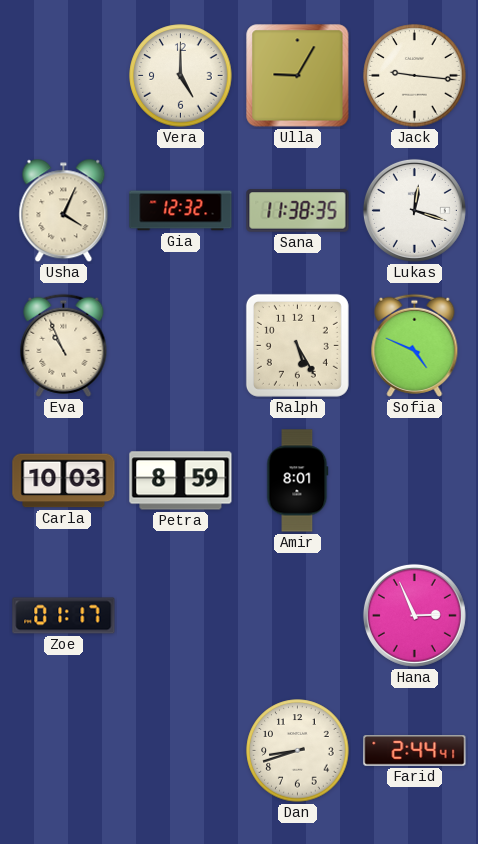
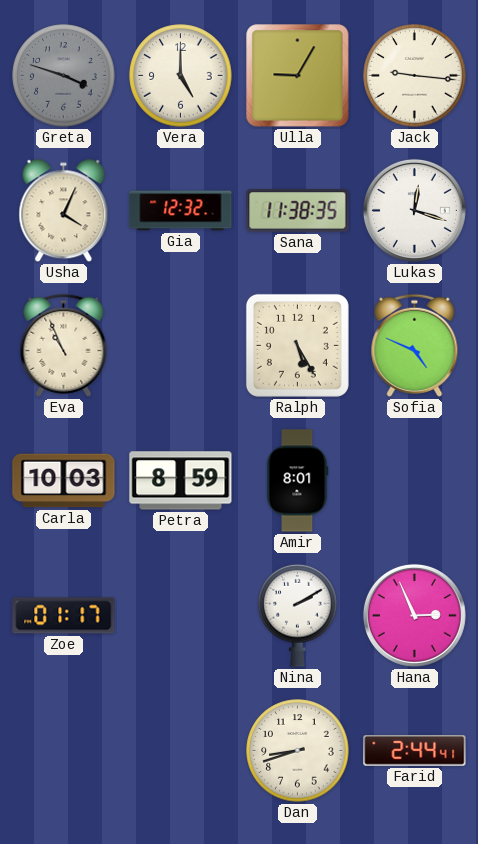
Greta: none -> 3:48 (64, 76)
Nina: none -> 2:10 (298, 615)
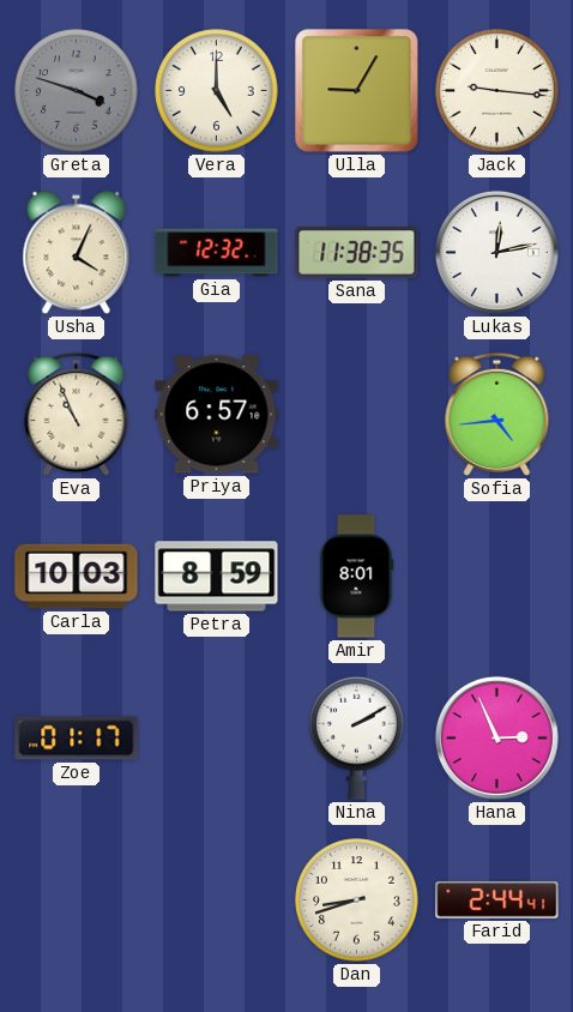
Lukas: 12:18 -> 12:13 (496, 252)
Priya: none -> 6:57 (217, 415)
Ralph: 5:25 -> none (297, 345)
Sofia: 4:49 -> 4:44 (497, 414)
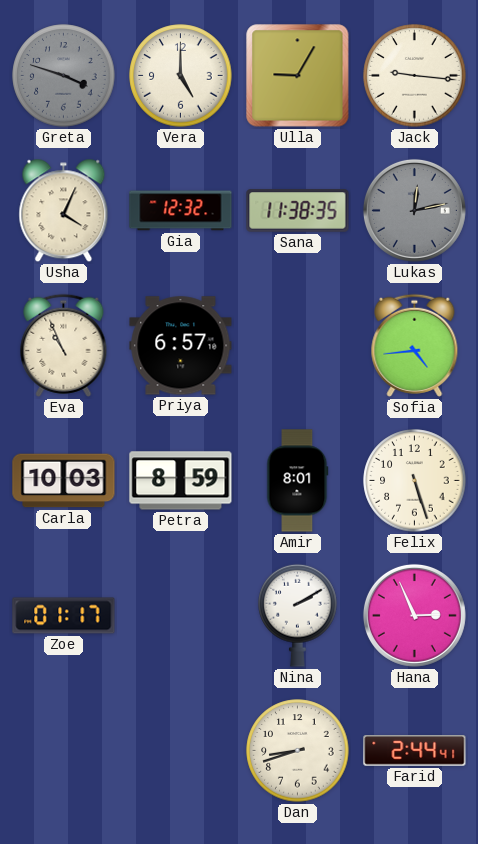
Lukas dial: white -> grey (414, 210)
Felix: none -> 5:27 (415, 481)
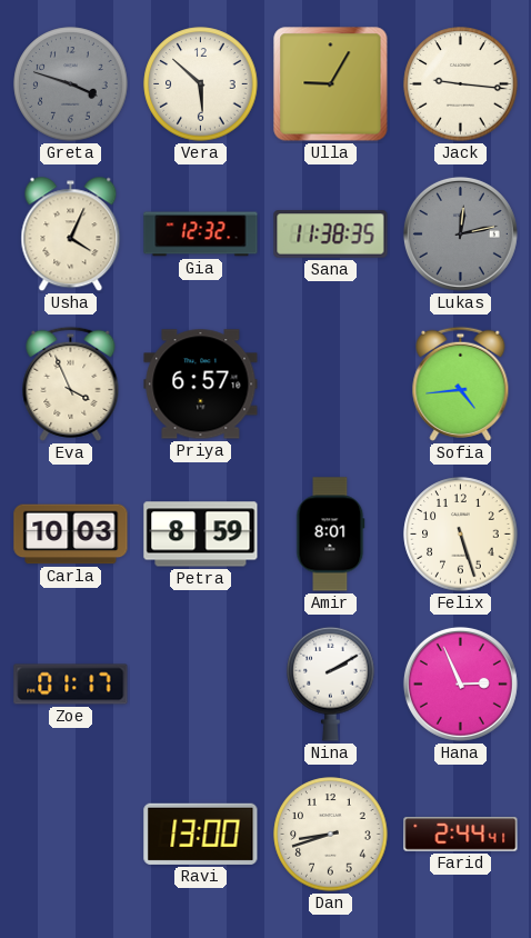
Vera: 5:00 -> 5:52 (201, 84)
Eva: 10:56 -> 3:56 (71, 383)
Ravi: none -> 13:00 (201, 834)
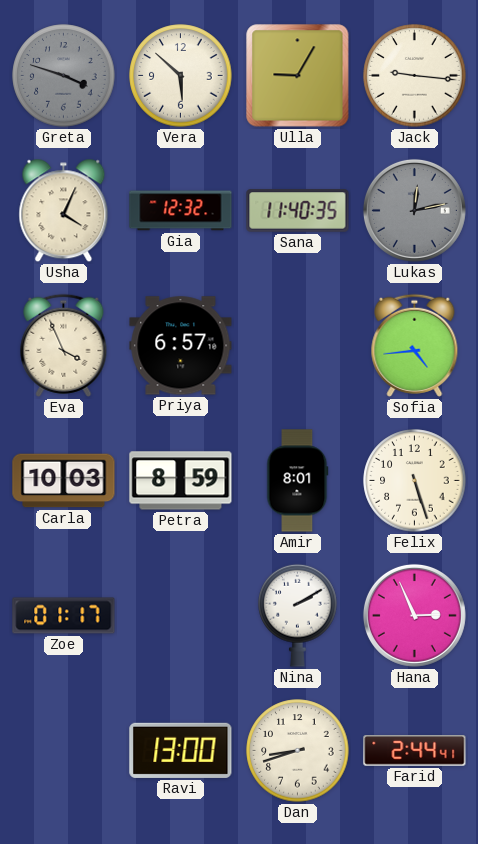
Sana: 11:38 -> 11:40 (298, 211)
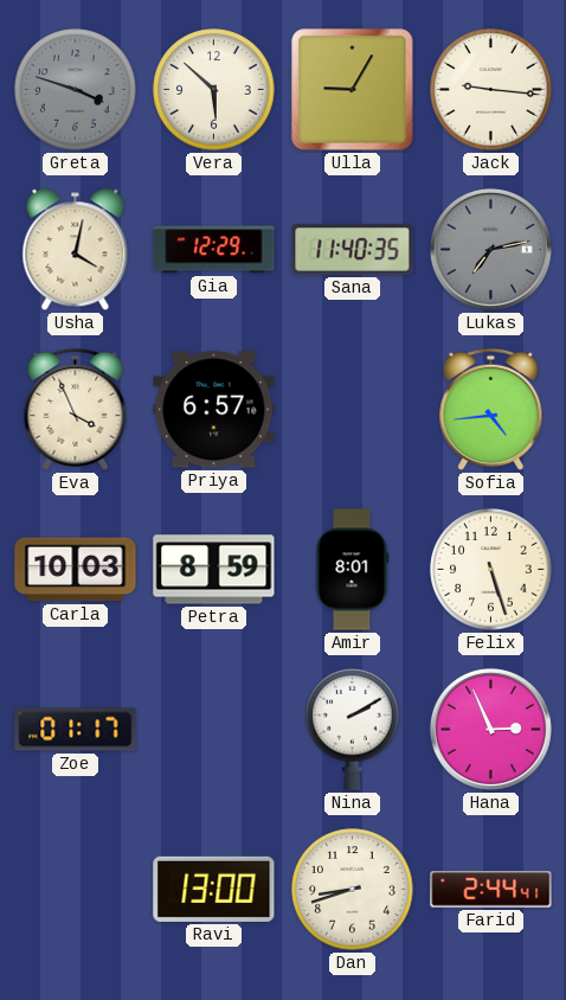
Usha: 4:04 -> 4:02 (76, 250)
Gia: 12:32 -> 12:29 (214, 250)
Lukas: 12:13 -> 7:13 (490, 249)
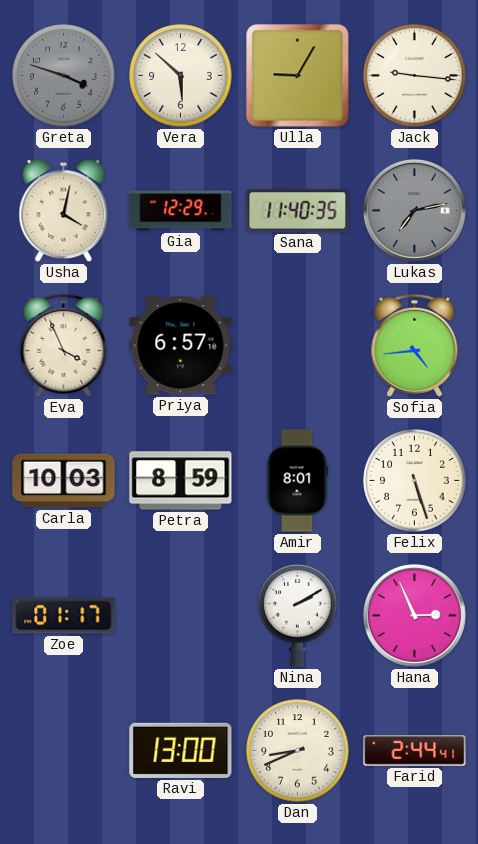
Dan: 8:42 -> 8:41 (298, 751)
